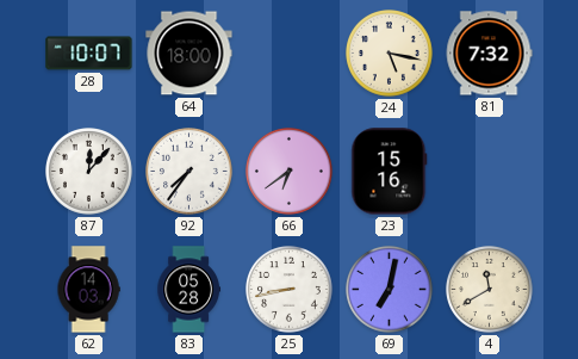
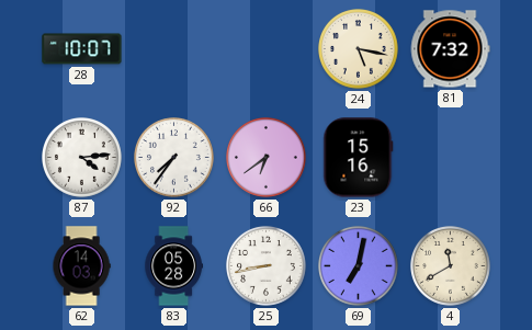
64: 18:00 -> none (189, 54)
87: 12:07 -> 4:14 (82, 158)
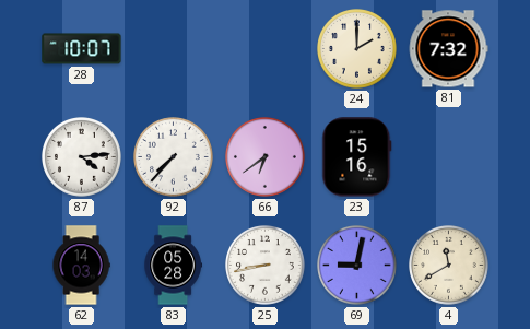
24: 5:17 -> 2:00 (357, 49)
92: 7:36 -> 7:37 (174, 157)
69: 7:02 -> 9:02 (357, 266)
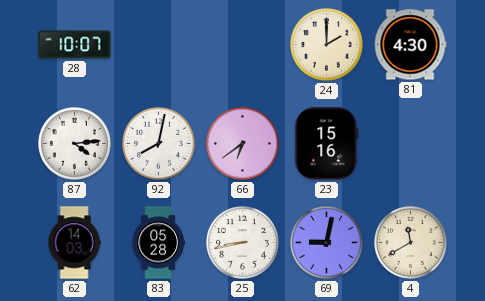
81: 7:32 -> 4:30 (410, 45)
92: 7:37 -> 8:02 (159, 144)
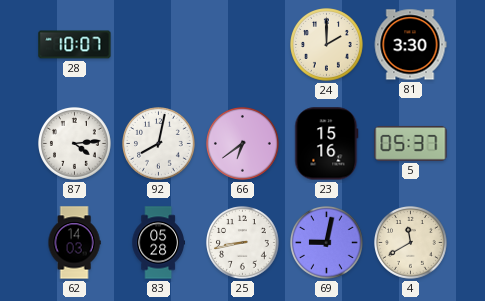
81: 4:30 -> 3:30 (410, 45)
5: none -> 05:37 (411, 144)
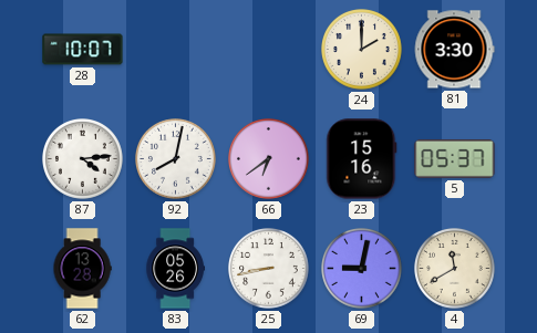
62: 14:03 -> 13:28 (82, 269)
83: 05:28 -> 05:26 (175, 269)
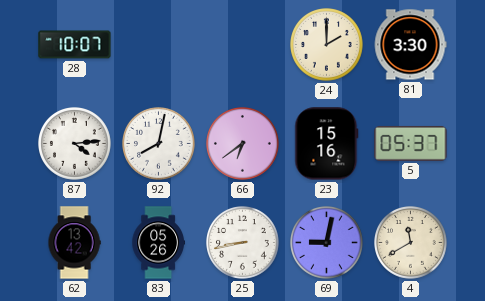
62: 13:28 -> 13:42 (74, 243)
